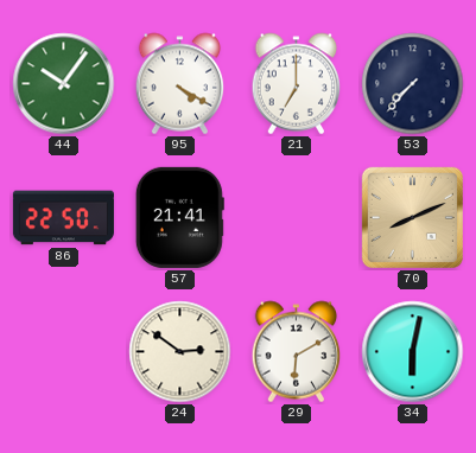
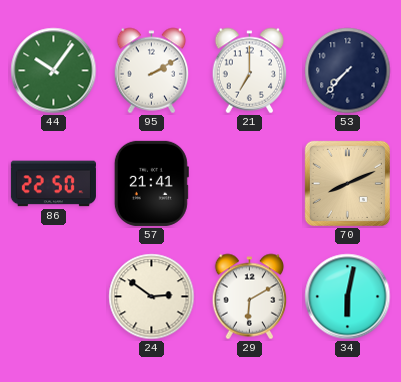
95: 4:20 -> 2:10 (152, 71)
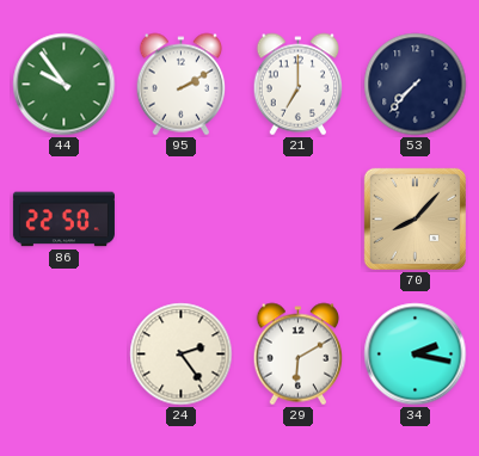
44: 10:06 -> 9:54 (65, 85)
57: 21:41 -> none (151, 183)
70: 8:11 -> 8:07 (414, 218)
24: 2:51 -> 2:24 (182, 355)
34: 6:02 -> 2:17 (416, 355)
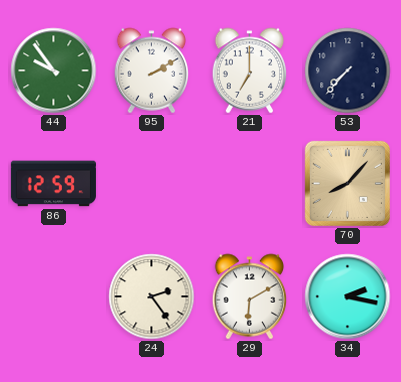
86: 22:50 -> 12:59 (53, 184)
